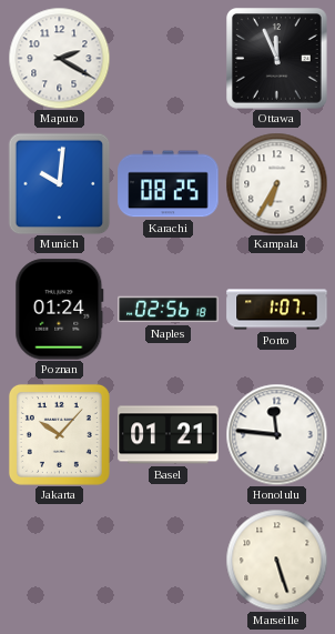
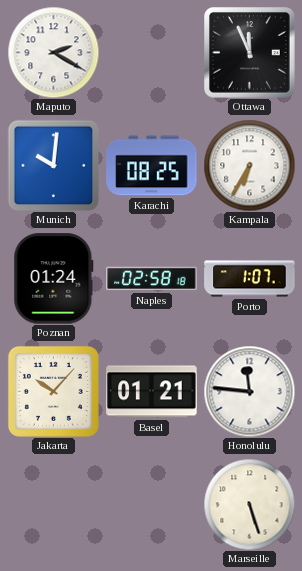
Naples: 02:56 -> 02:58 (152, 279)
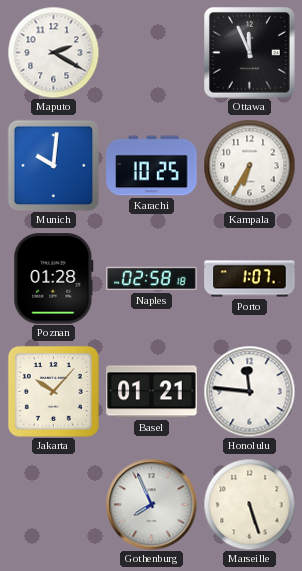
Karachi: 08:25 -> 10:25 (152, 166)
Poznan: 01:24 -> 01:28 (54, 279)
Gothenburg: none -> 7:56 (151, 504)
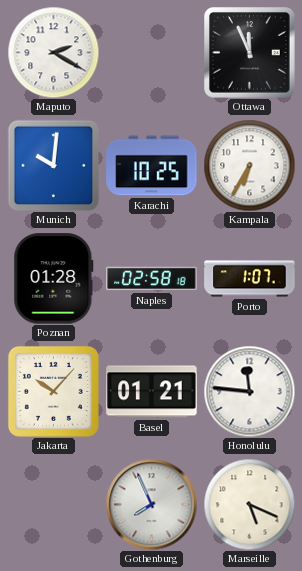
Marseille: 5:27 -> 5:19 (249, 504)
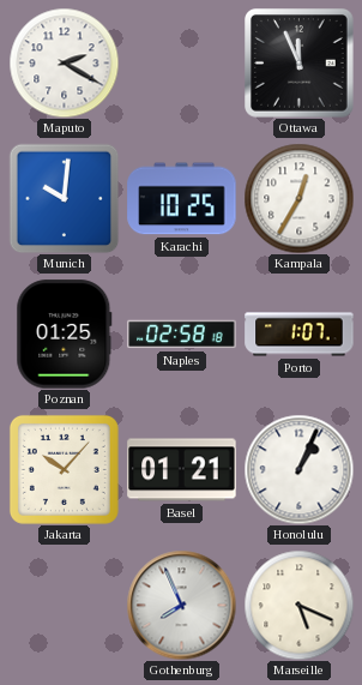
Kampala: 6:35 -> 12:35 (298, 198)
Poznan: 01:28 -> 01:25 (65, 335)
Honolulu: 11:46 -> 1:04 (298, 469)
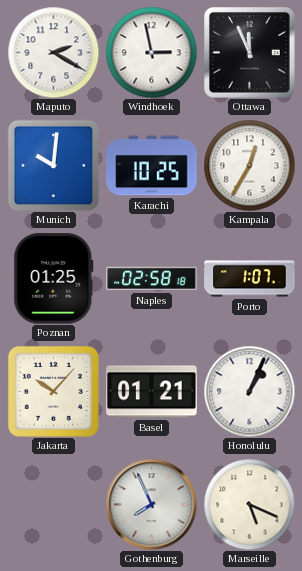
Windhoek: none -> 2:58 (151, 52)
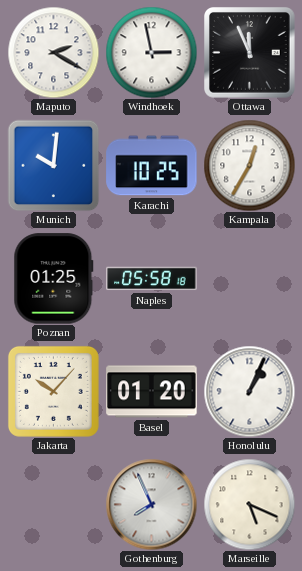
Naples: 02:58 -> 05:58 (152, 279)
Porto: 1:07 -> none (250, 279)
Basel: 01:21 -> 01:20 (152, 392)
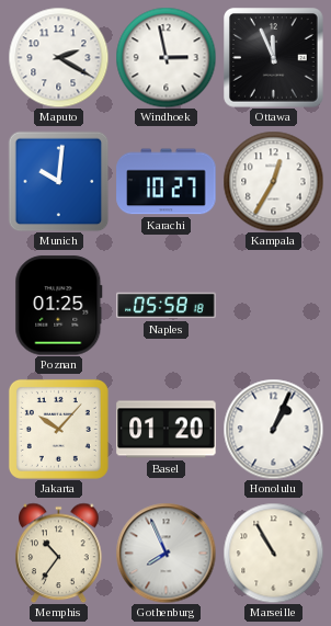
Karachi: 10:25 -> 10:27 (167, 182)
Memphis: none -> 10:36 (59, 553)
Marseille: 5:19 -> 10:55 (273, 553)
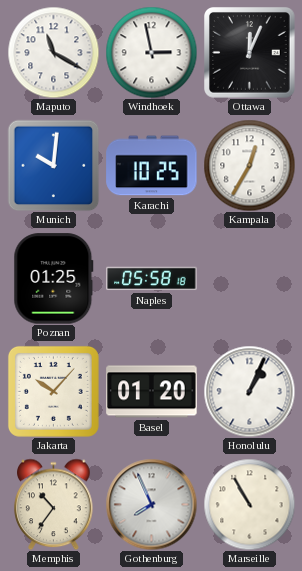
Maputo: 2:20 -> 11:20 (53, 52)
Ottawa: 11:56 -> 12:04 (250, 53)
Karachi: 10:27 -> 10:25 (152, 166)
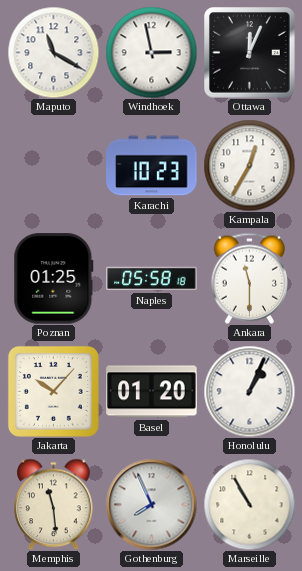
Munich: 10:01 -> none (53, 165)
Karachi: 10:25 -> 10:23 (152, 166)
Ankara: none -> 11:30 (249, 278)
Memphis: 10:36 -> 11:29 (54, 504)
